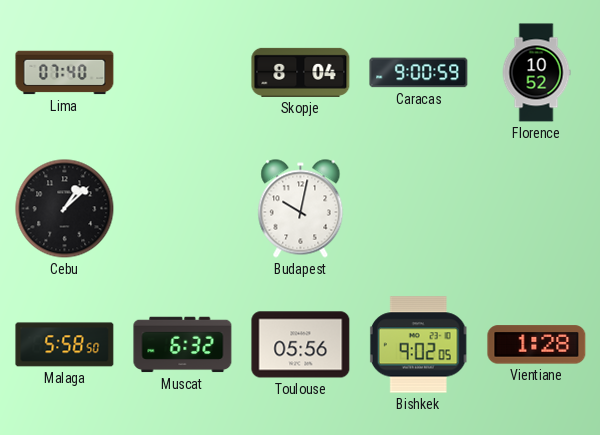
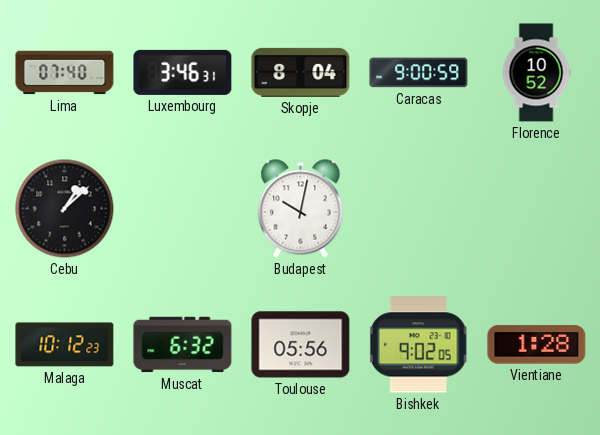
Luxembourg: none -> 3:46 (183, 72)
Malaga: 5:58 -> 10:12 (65, 345)
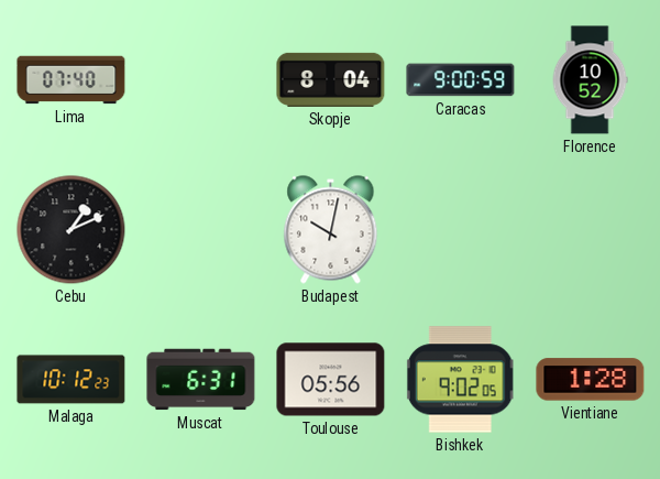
Luxembourg: 3:46 -> none (183, 72)
Cebu: 1:08 -> 1:11 (71, 230)
Muscat: 6:32 -> 6:31 (201, 380)
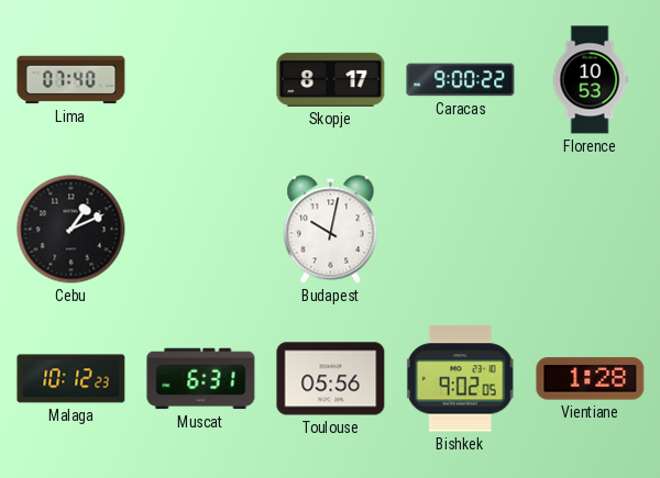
Skopje: 8:04 -> 8:17 (331, 79)
Caracas: 9:00:59 -> 9:00:22 (461, 80)
Florence: 10:52 -> 10:53 (590, 80)
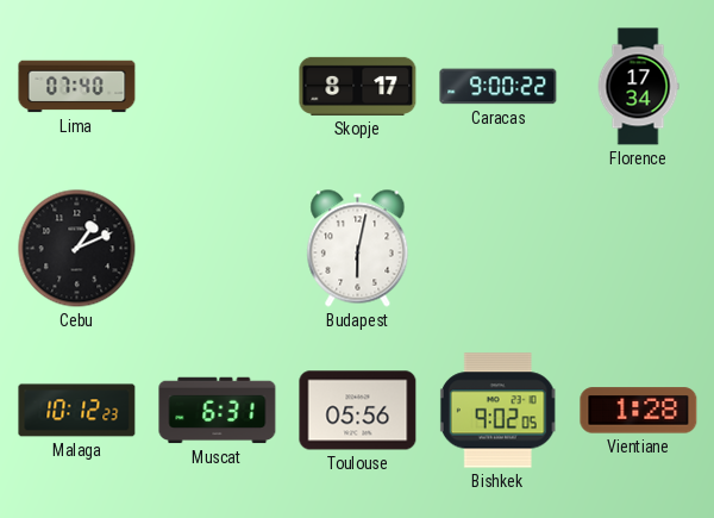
Florence: 10:53 -> 17:34 (638, 87)
Budapest: 10:02 -> 6:02 (358, 249)
